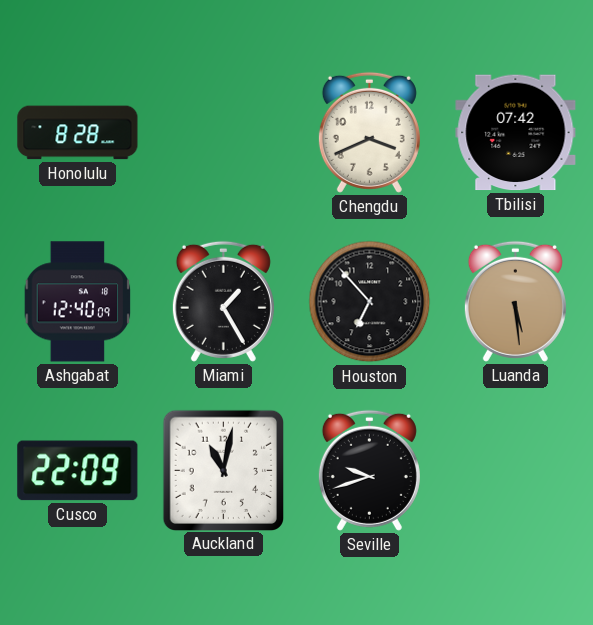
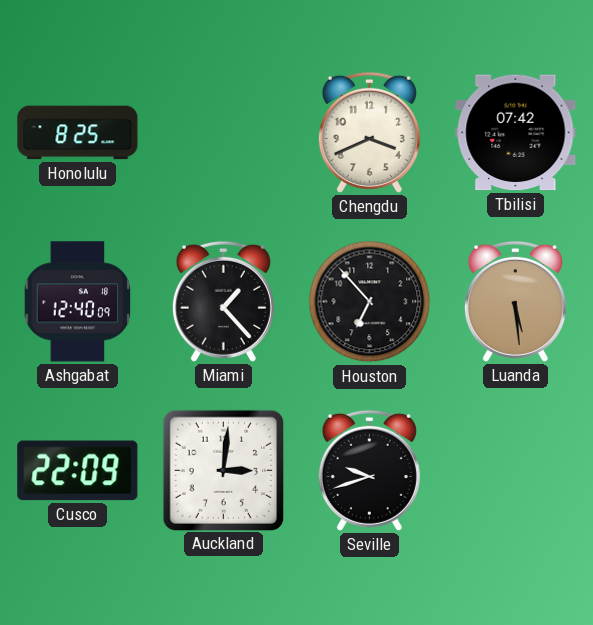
Honolulu: 8:28 -> 8:25 (78, 133)
Miami: 1:25 -> 1:23 (223, 301)
Auckland: 11:02 -> 3:01 (223, 470)
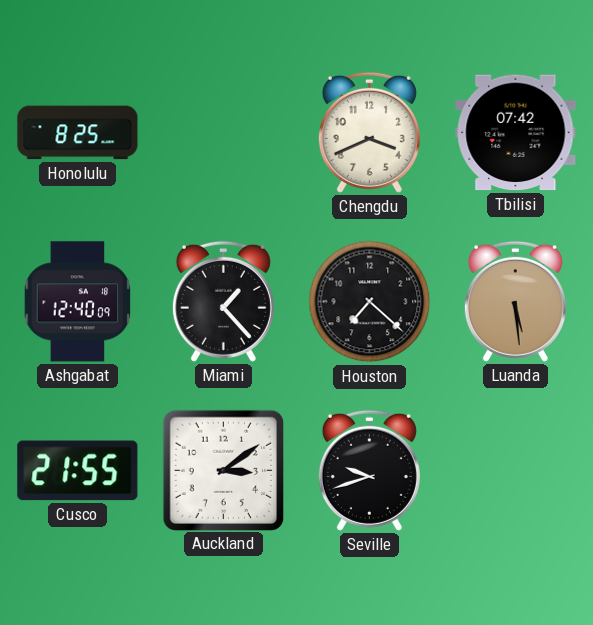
Houston: 6:53 -> 7:22 (370, 302)
Cusco: 22:09 -> 21:55 (78, 471)
Auckland: 3:01 -> 3:09 (223, 470)
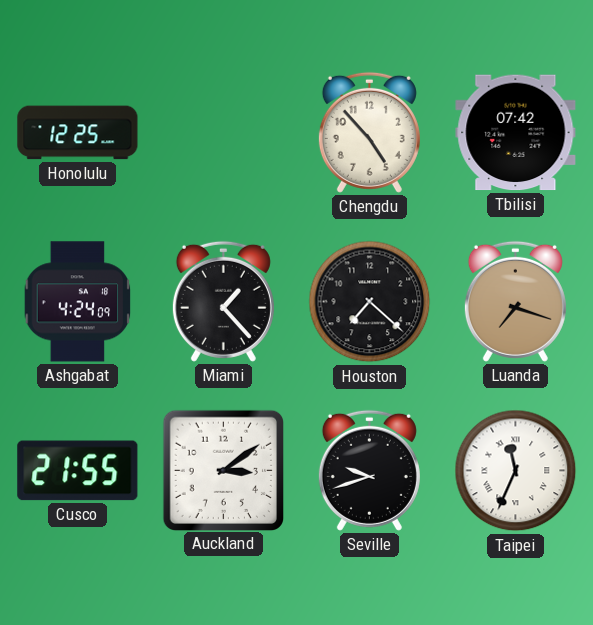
Honolulu: 8:25 -> 12:25 (78, 133)
Chengdu: 3:41 -> 4:53 (369, 132)
Ashgabat: 12:40 -> 4:24 (78, 302)
Luanda: 5:29 -> 7:18 (515, 301)
Taipei: none -> 11:34 (516, 471)
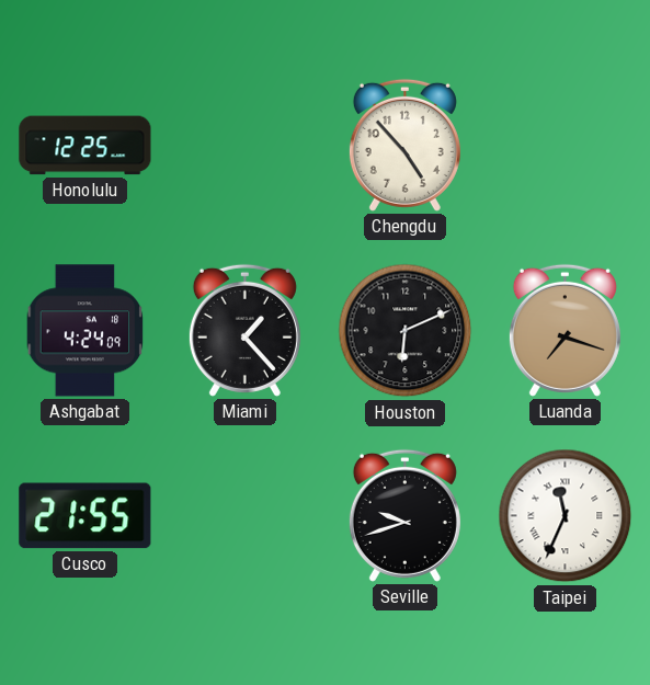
Tbilisi: 07:42 -> none (516, 133)
Houston: 7:22 -> 6:11 (406, 331)
Auckland: 3:09 -> none (223, 470)
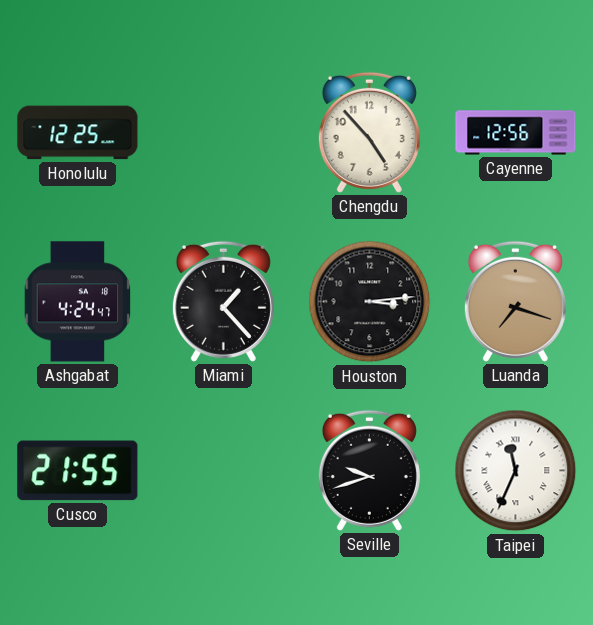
Cayenne: none -> 12:56 (516, 133)
Ashgabat: 4:24:09 -> 4:24:47 (78, 302)
Houston: 6:11 -> 3:14 (370, 302)
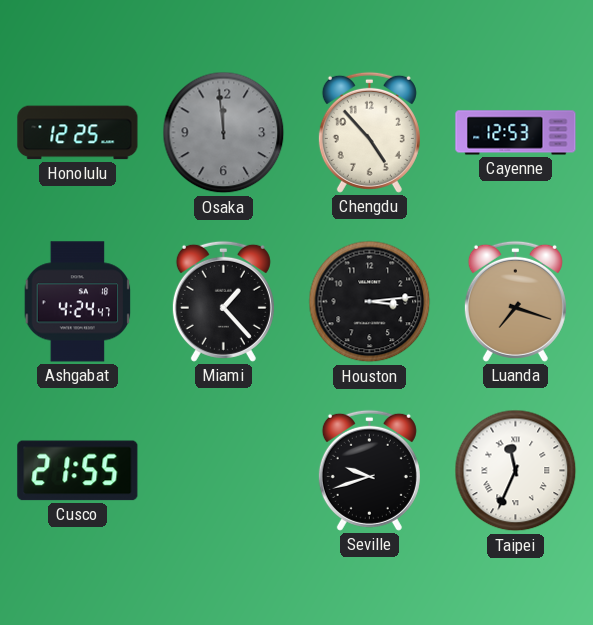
Osaka: none -> 11:59 (224, 133)
Cayenne: 12:56 -> 12:53 (516, 133)
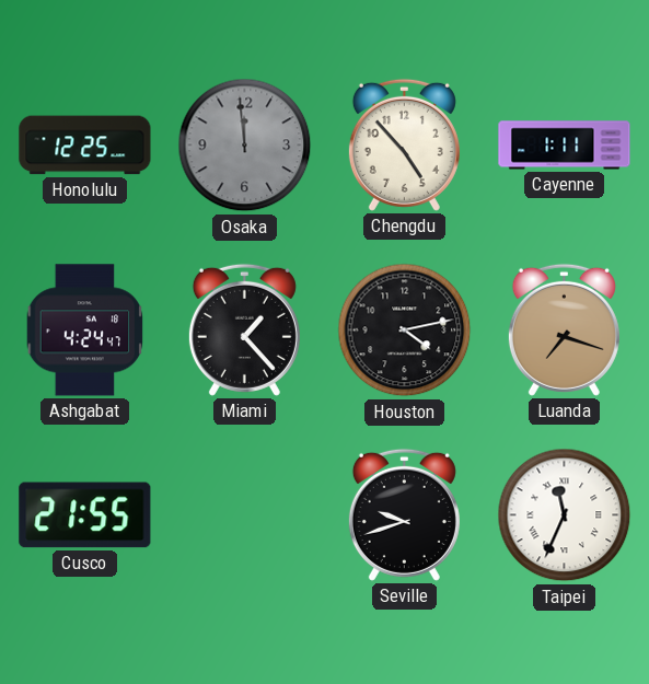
Cayenne: 12:53 -> 1:11 (565, 146)
Houston: 3:14 -> 4:13 (405, 331)
